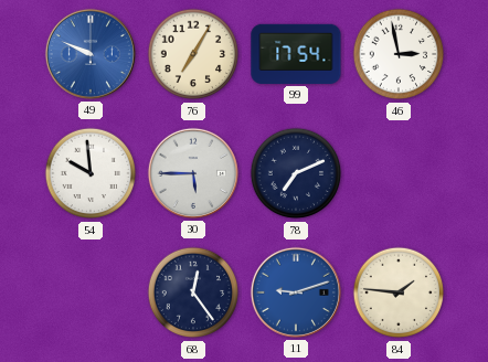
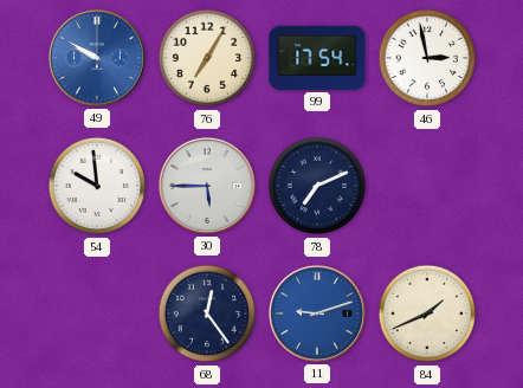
49: 9:49 -> 9:50 (97, 58)
84: 1:46 -> 1:41 (427, 313)
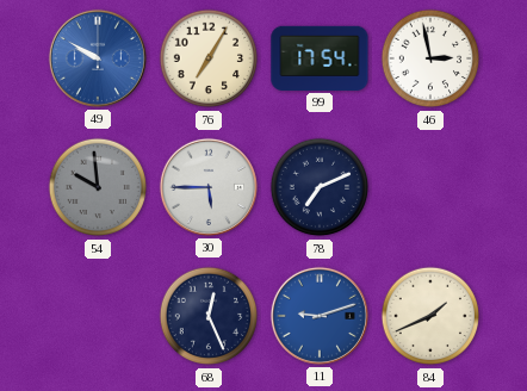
54 dial: white -> grey (98, 187)
68: 12:24 -> 12:26 (209, 316)
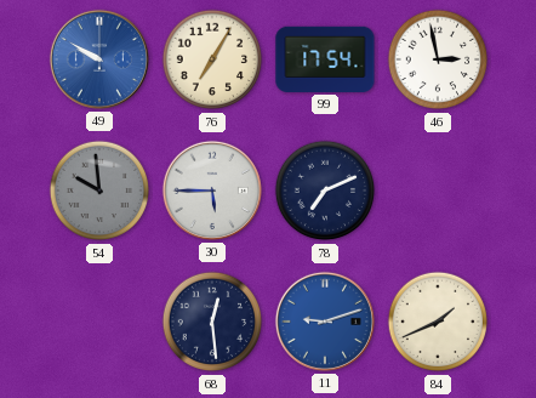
68: 12:26 -> 12:29 (212, 322)
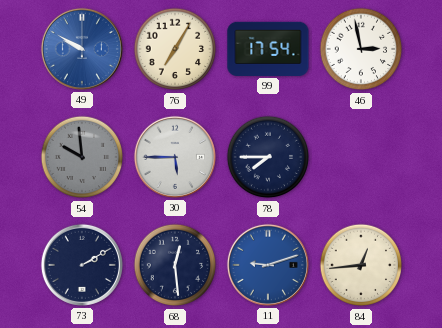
78: 7:11 -> 7:45 (268, 157)
73: none -> 2:10 (82, 265)
84: 1:41 -> 12:44 (361, 265)
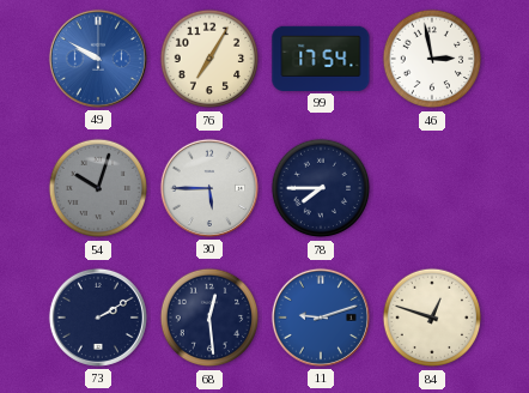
54: 9:59 -> 10:03 (98, 188)
84: 12:44 -> 12:48 (432, 318)
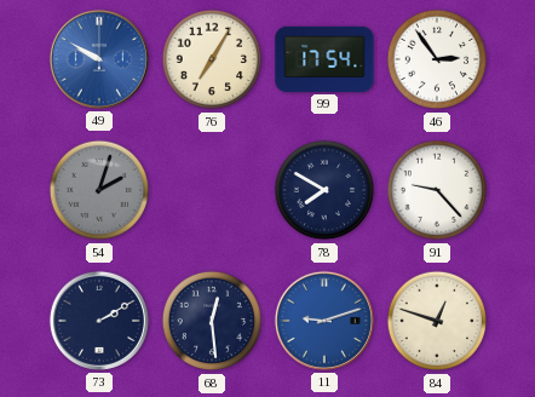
46: 2:58 -> 2:54 (437, 59)
54: 10:03 -> 2:03 (99, 190)
30: 5:45 -> none (209, 188)
78: 7:45 -> 7:50 (324, 190)
91: none -> 9:23 (437, 190)
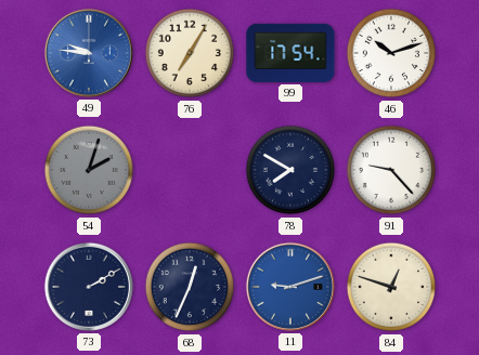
49: 9:50 -> 9:46 (89, 53)
46: 2:54 -> 10:12 (391, 53)
68: 12:29 -> 12:34 (190, 287)
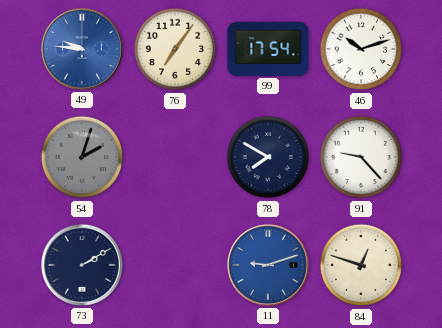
76: 7:05 -> 7:06 (175, 49)
68: 12:34 -> none (190, 287)
